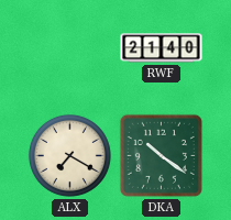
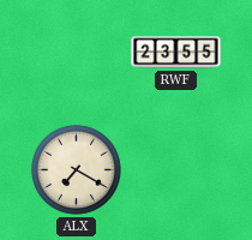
RWF: 21:40 -> 23:55 (176, 53)
DKA: 10:21 -> none (161, 155)
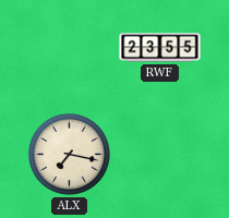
ALX: 7:20 -> 7:17 (69, 154)
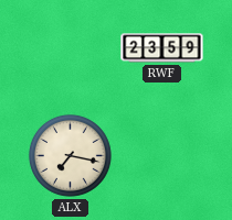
RWF: 23:55 -> 23:59 (162, 48)
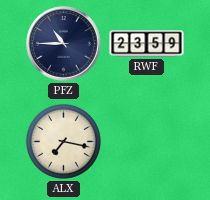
PFZ: none -> 10:45 (64, 44)
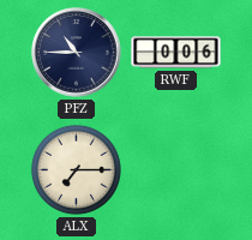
RWF: 23:59 -> 0:06 (176, 53)
ALX: 7:17 -> 7:15 (76, 169)
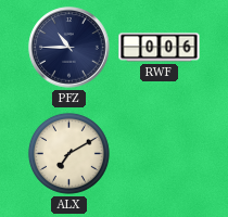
ALX: 7:15 -> 7:10 (68, 153)
